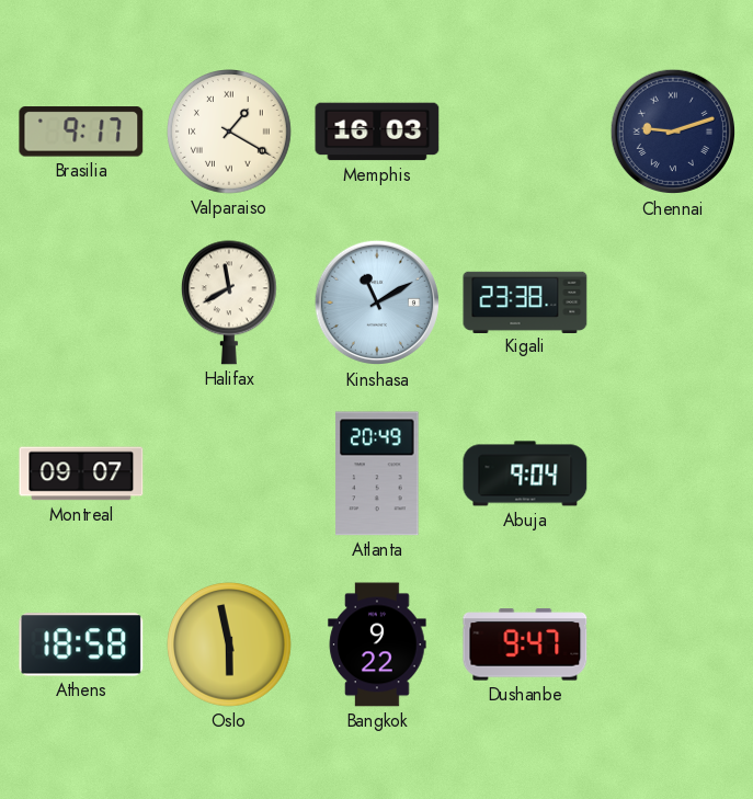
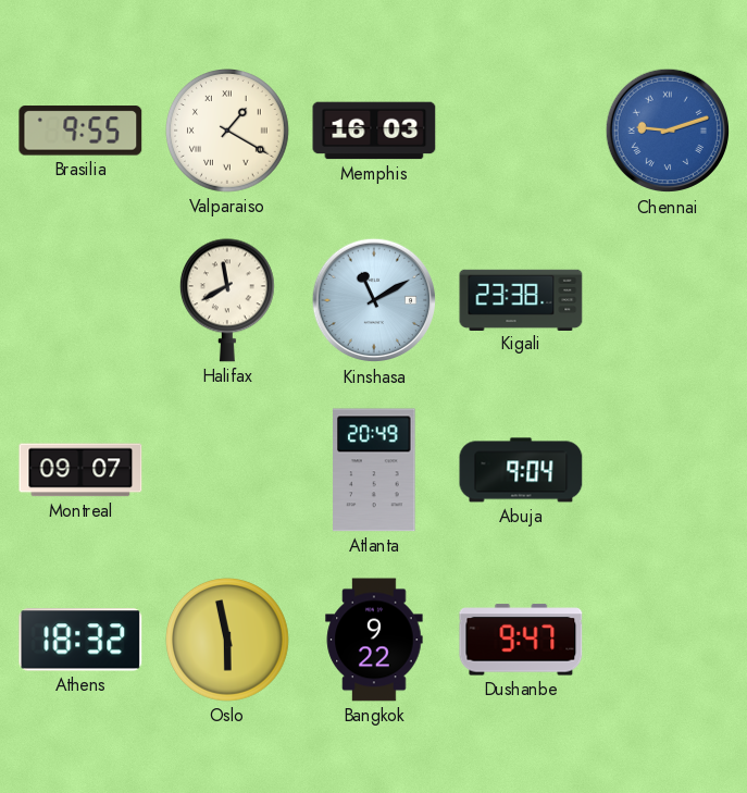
Brasilia: 9:17 -> 9:55 (80, 131)
Chennai dial: navy -> blue (668, 131)
Athens: 18:58 -> 18:32 (80, 640)
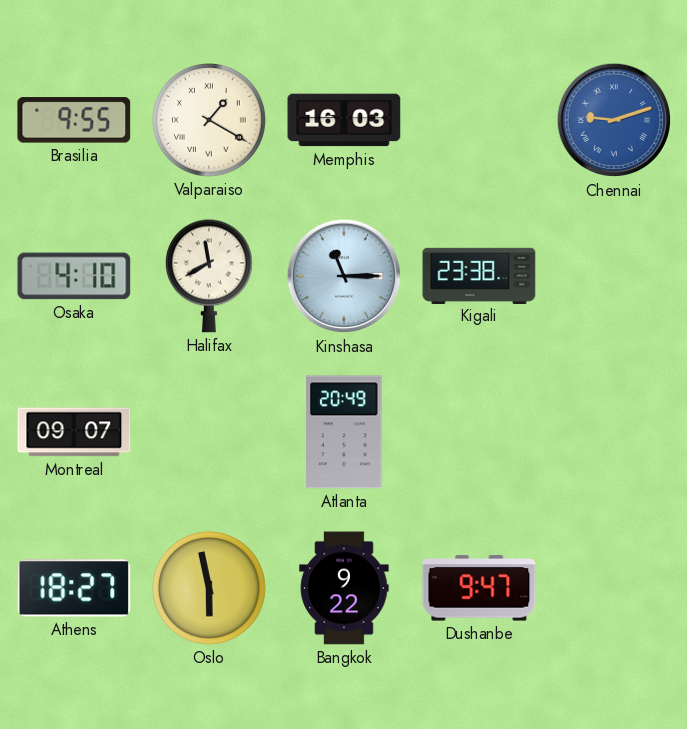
Osaka: none -> 4:10 (74, 276)
Kinshasa: 11:10 -> 11:15 (344, 276)
Abuja: 9:04 -> none (521, 470)
Athens: 18:32 -> 18:27 (74, 588)
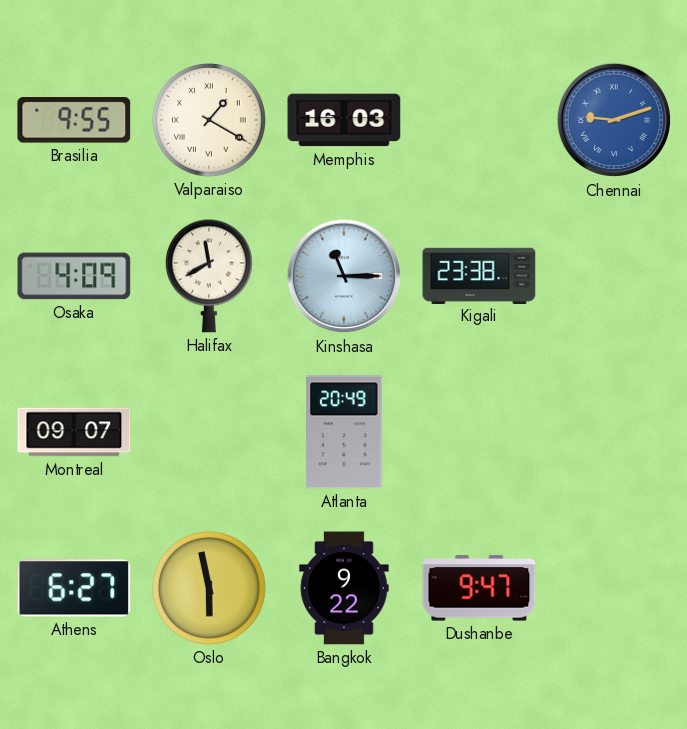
Osaka: 4:10 -> 4:09 (74, 276)
Athens: 18:27 -> 6:27 (74, 588)
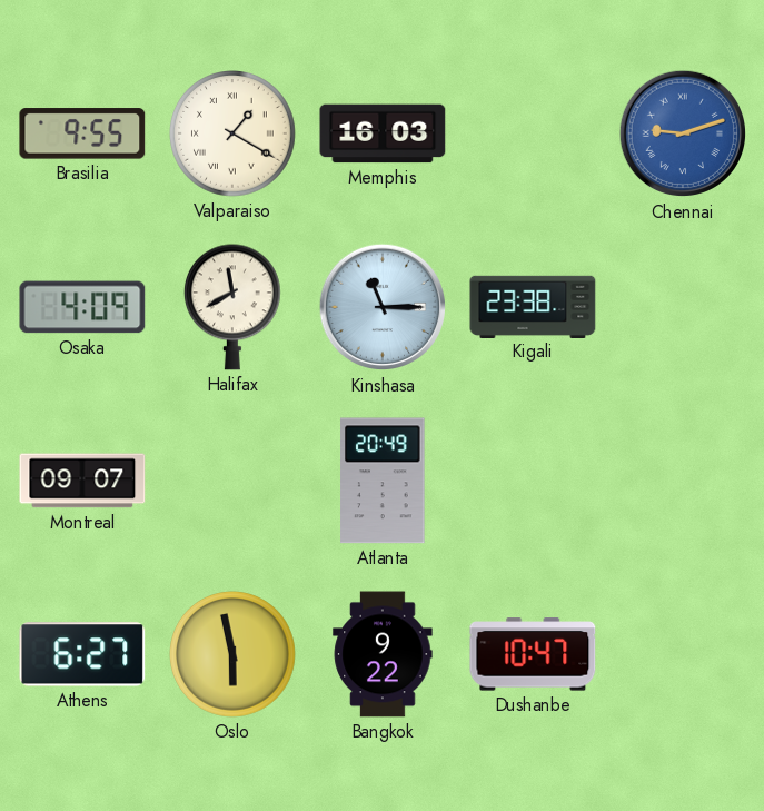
Dushanbe: 9:47 -> 10:47 (533, 654)
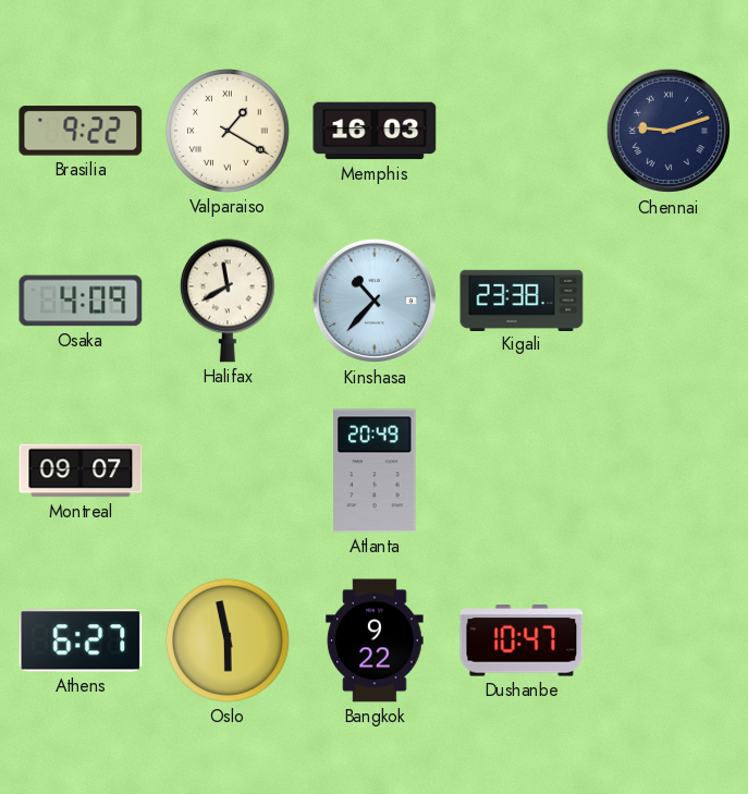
Brasilia: 9:55 -> 9:22 (81, 131)
Chennai dial: blue -> navy (669, 131)
Kinshasa: 11:15 -> 10:37 (375, 301)
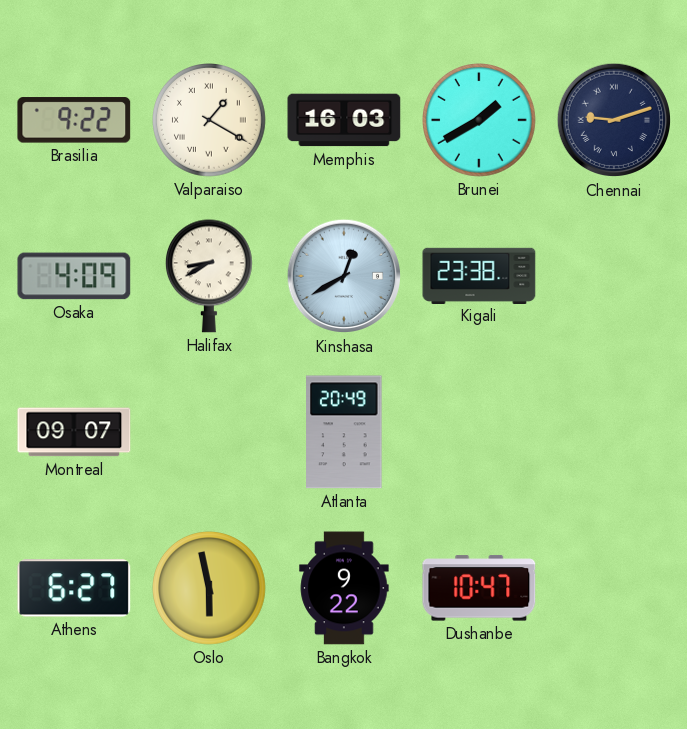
Brunei: none -> 1:40 (480, 121)
Halifax: 11:40 -> 8:40 (209, 276)
Kinshasa: 10:37 -> 12:40 (344, 276)
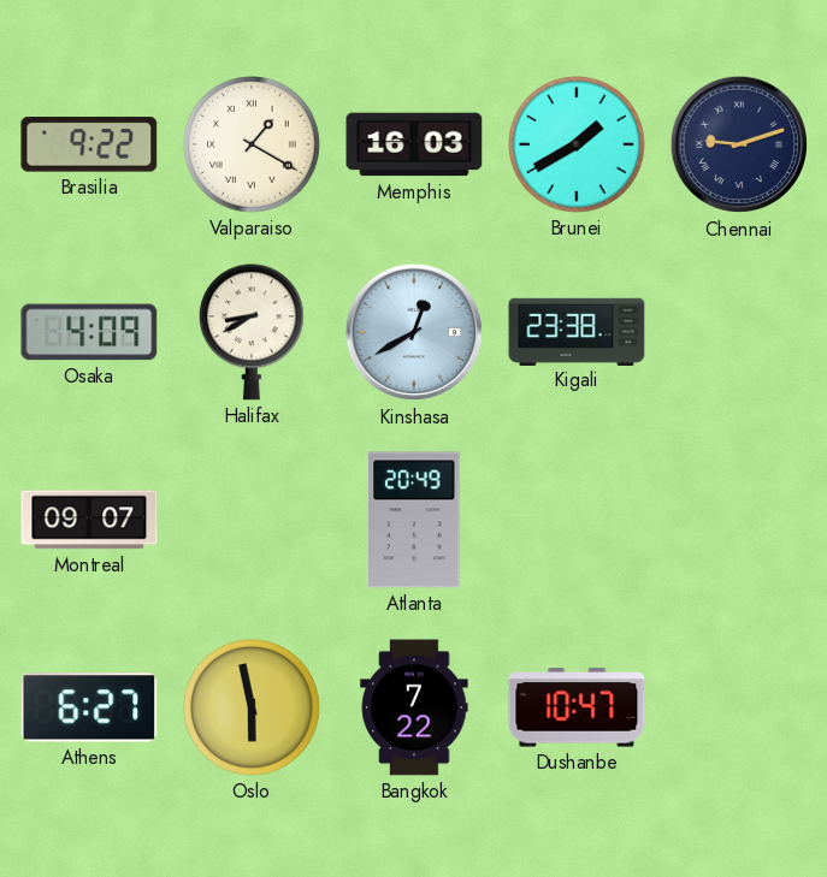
Bangkok: 9:22 -> 7:22 (414, 707)
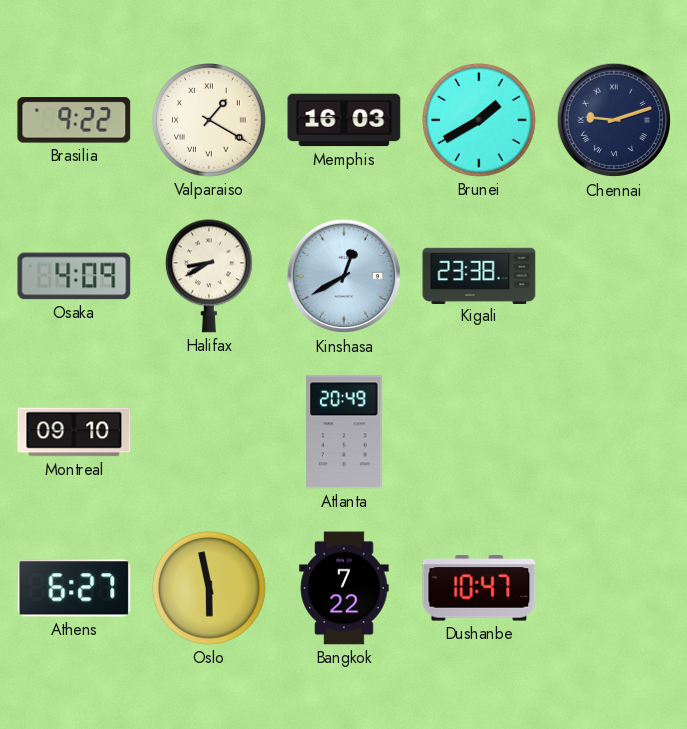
Montreal: 09:07 -> 09:10 (74, 432)
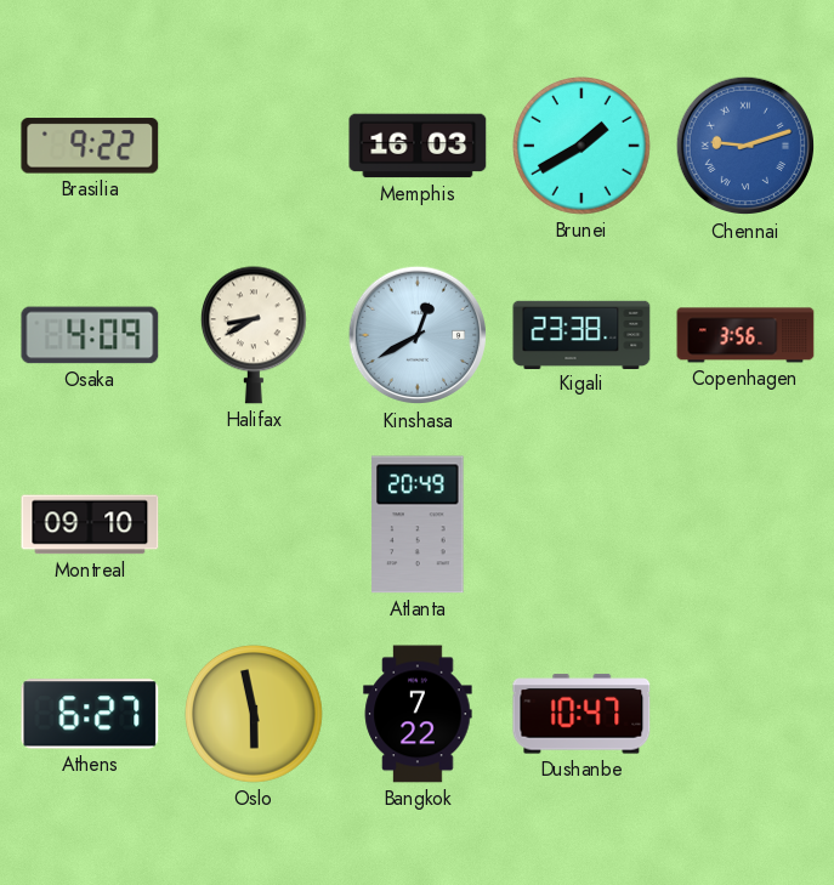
Valparaiso: 1:20 -> none (210, 121)
Chennai dial: navy -> blue (745, 146)
Copenhagen: none -> 3:56 (745, 335)
